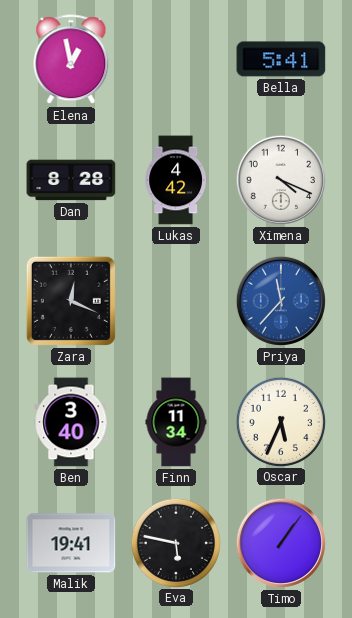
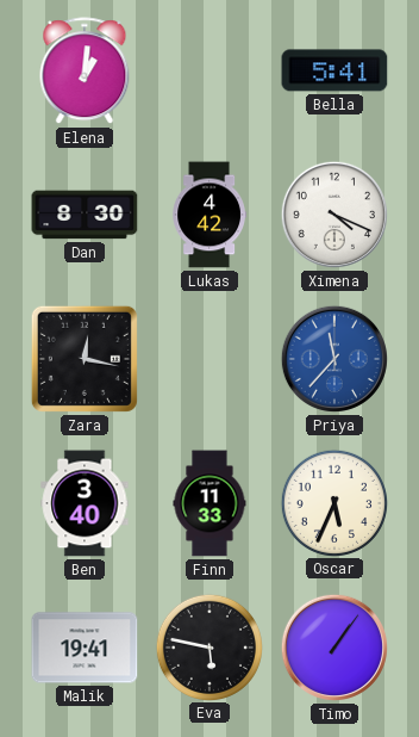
Elena: 12:58 -> 1:01 (85, 72)
Dan: 8:28 -> 8:30 (85, 215)
Zara: 12:19 -> 12:17 (85, 359)
Finn: 11:34 -> 11:33 (209, 503)
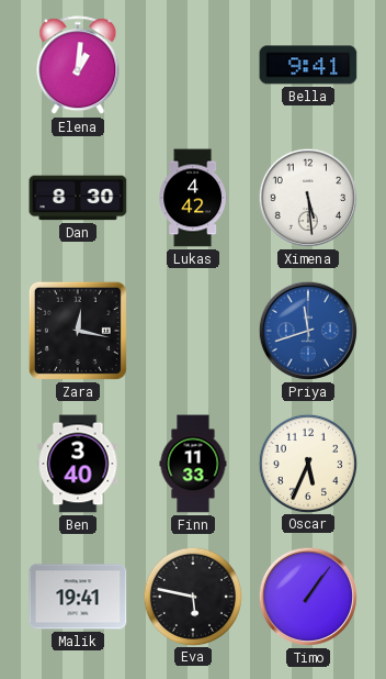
Bella: 5:41 -> 9:41 (308, 65)
Ximena: 4:19 -> 5:29 (308, 198)
Priya: 11:37 -> 11:42 (308, 331)
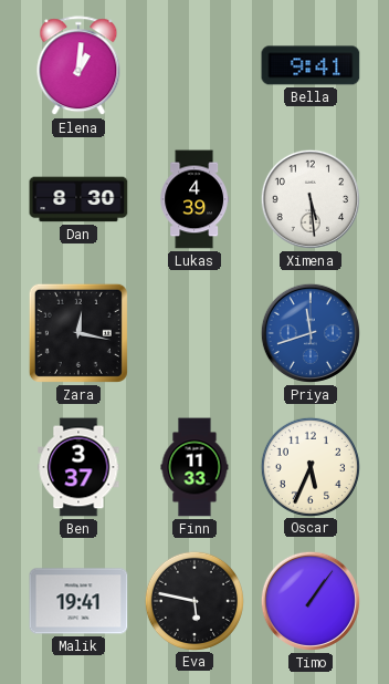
Lukas: 4:42 -> 4:39 (193, 199)
Ben: 3:40 -> 3:37 (78, 467)
